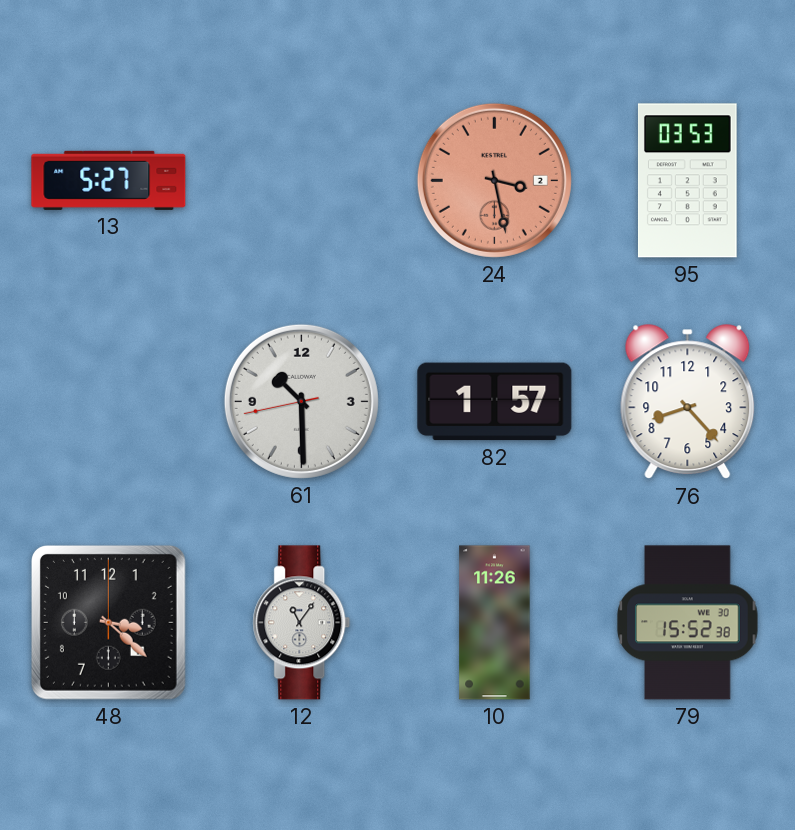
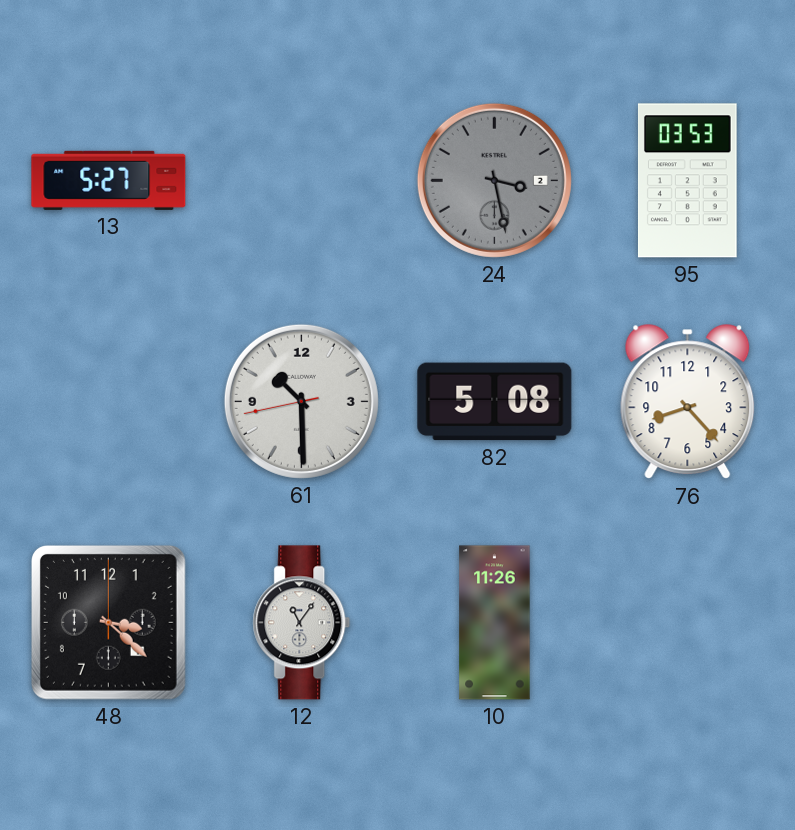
24 dial: salmon -> grey (494, 180)
82: 1:57 -> 5:08 (495, 402)
79: 15:52 -> none (688, 623)
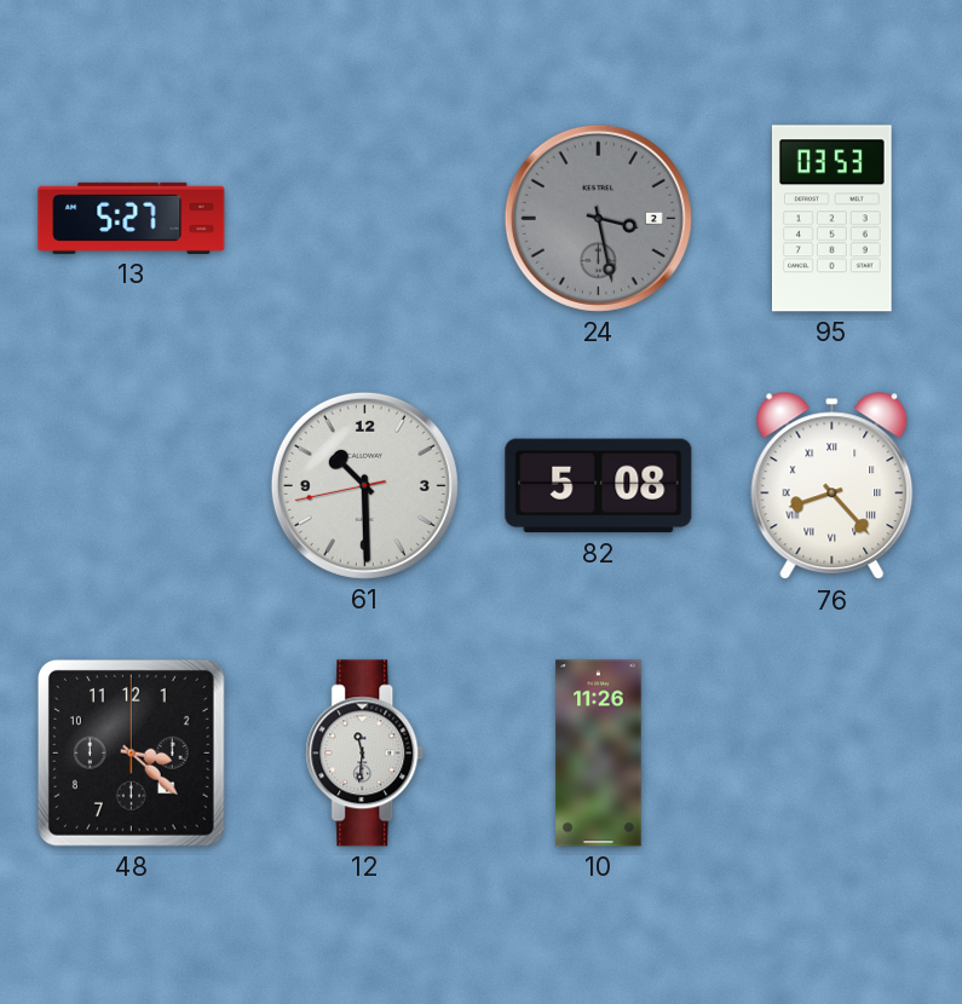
76 numerals: Arabic -> Roman (833, 486)
12: 11:06 -> 11:31 (365, 754)
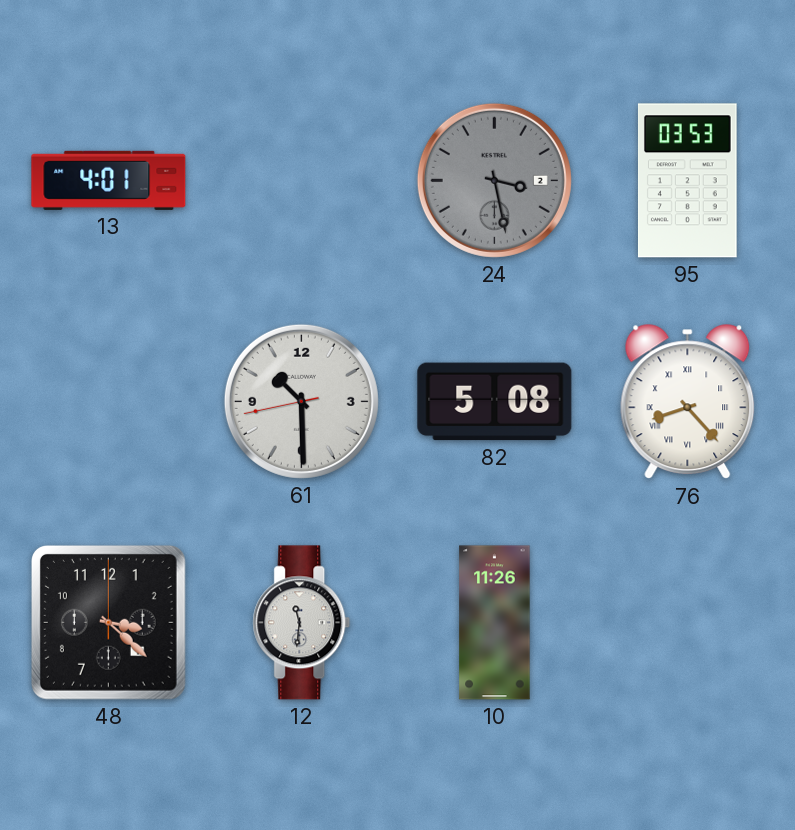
13: 5:27 -> 4:01 (109, 180)
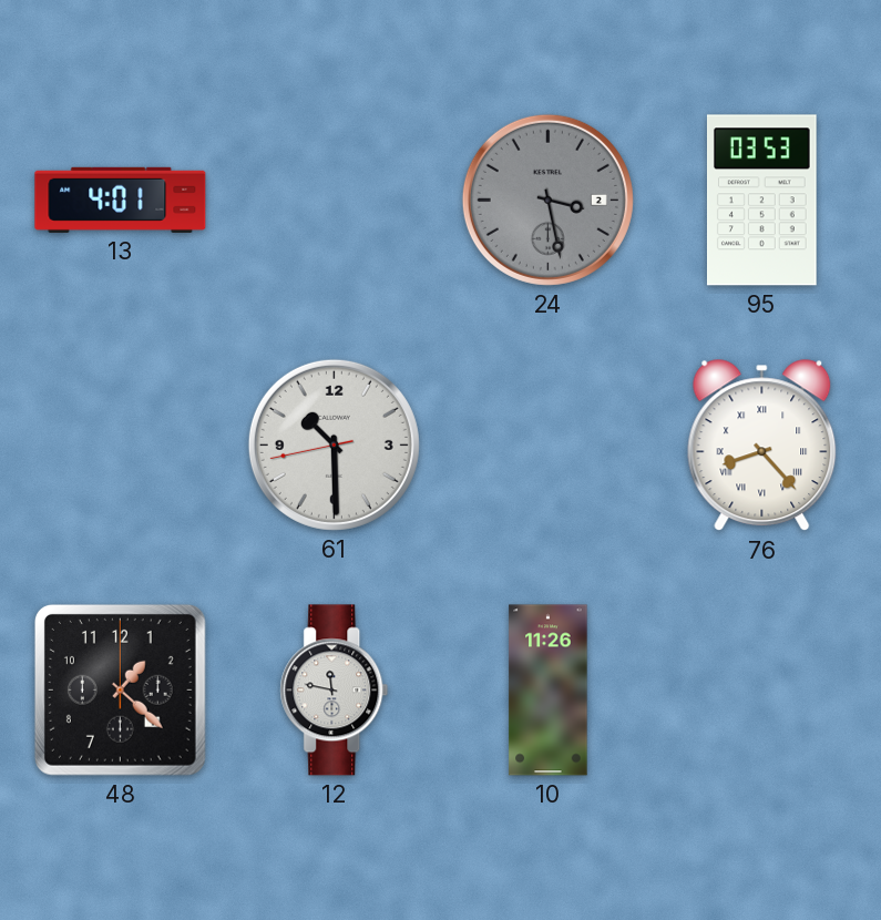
82: 5:08 -> none (495, 402)
48: 3:22 -> 1:22 (120, 689)
12: 11:31 -> 11:47 (335, 691)
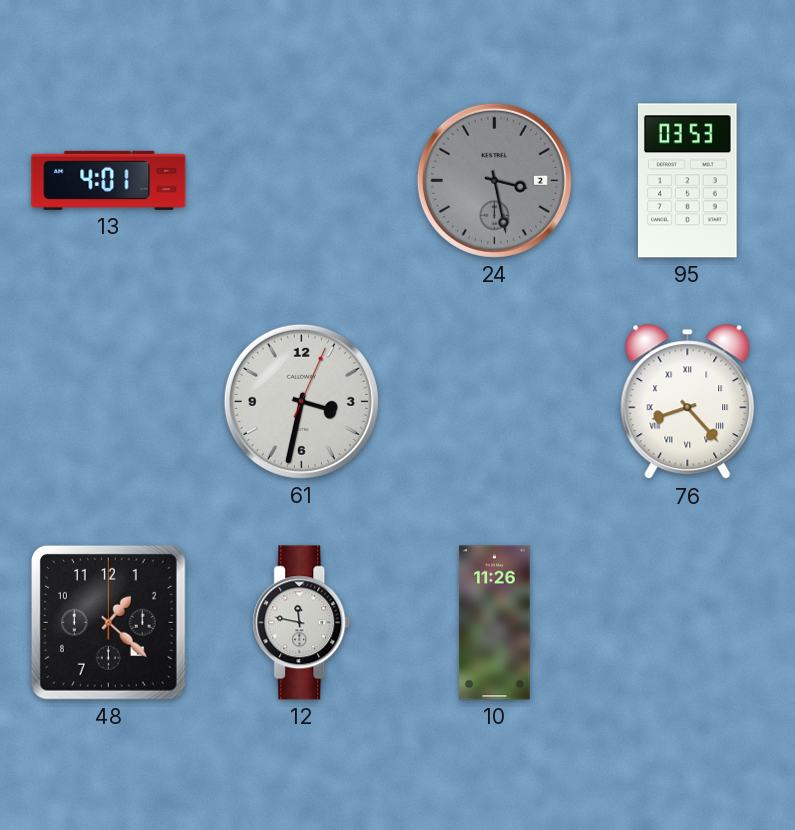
61: 10:29 -> 3:32 (301, 401)
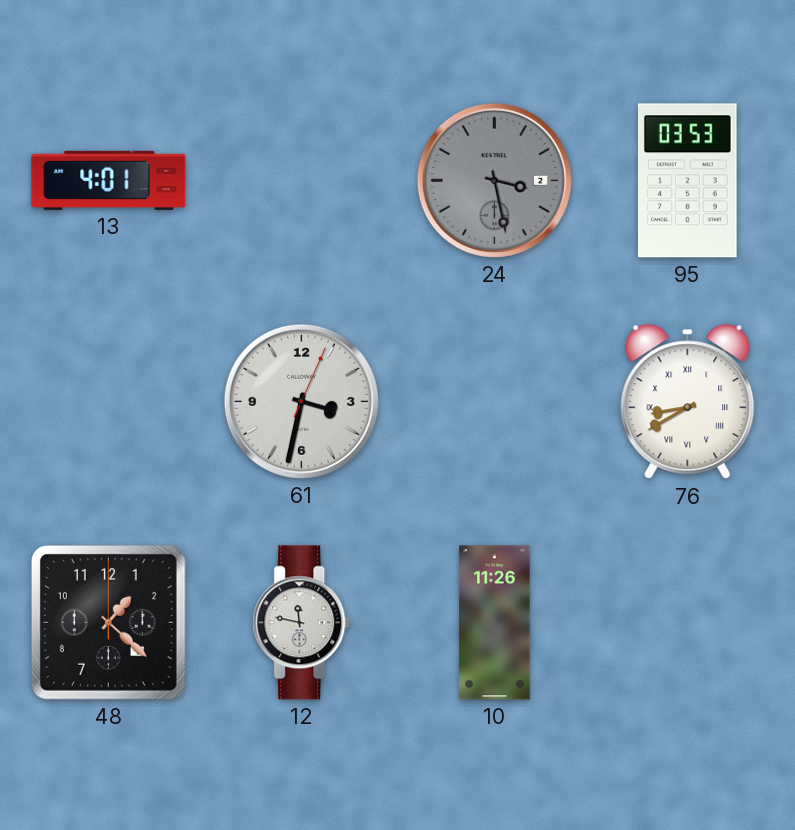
76: 8:23 -> 8:40 (688, 402)
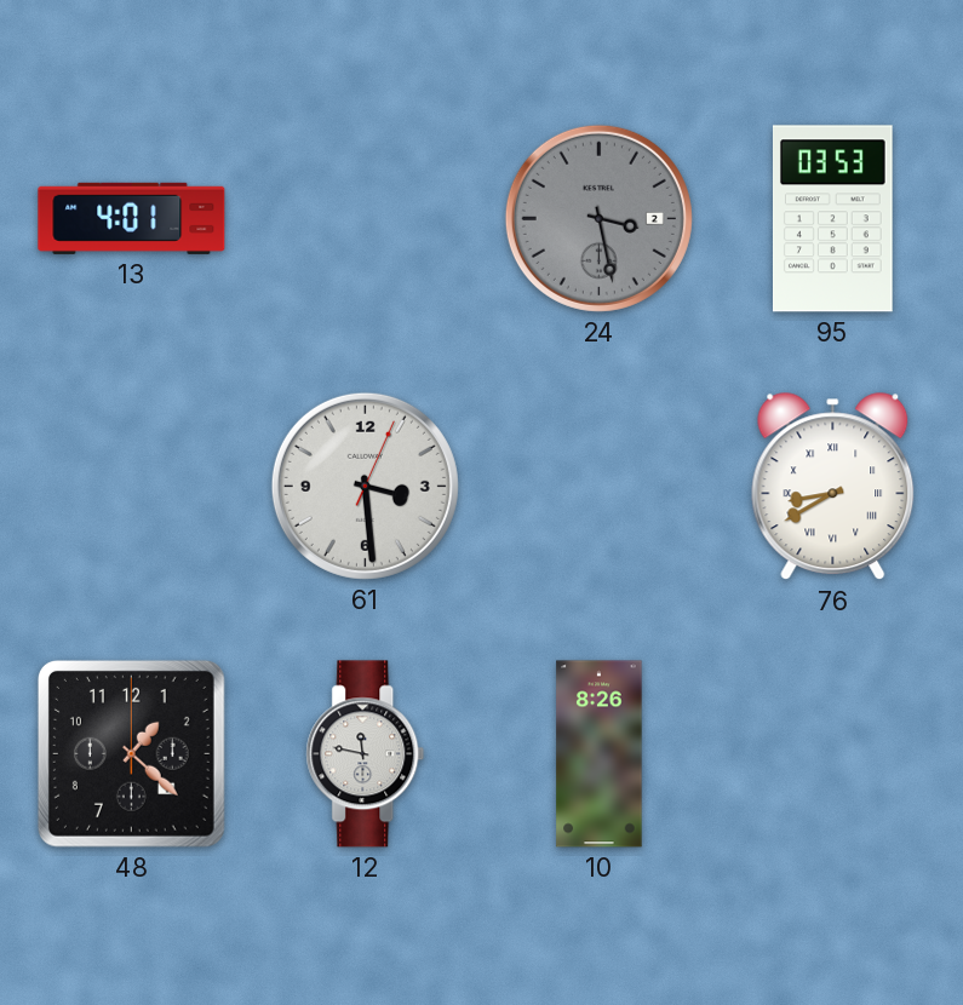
61: 3:32 -> 3:29 (365, 486)
10: 11:26 -> 8:26 (600, 754)
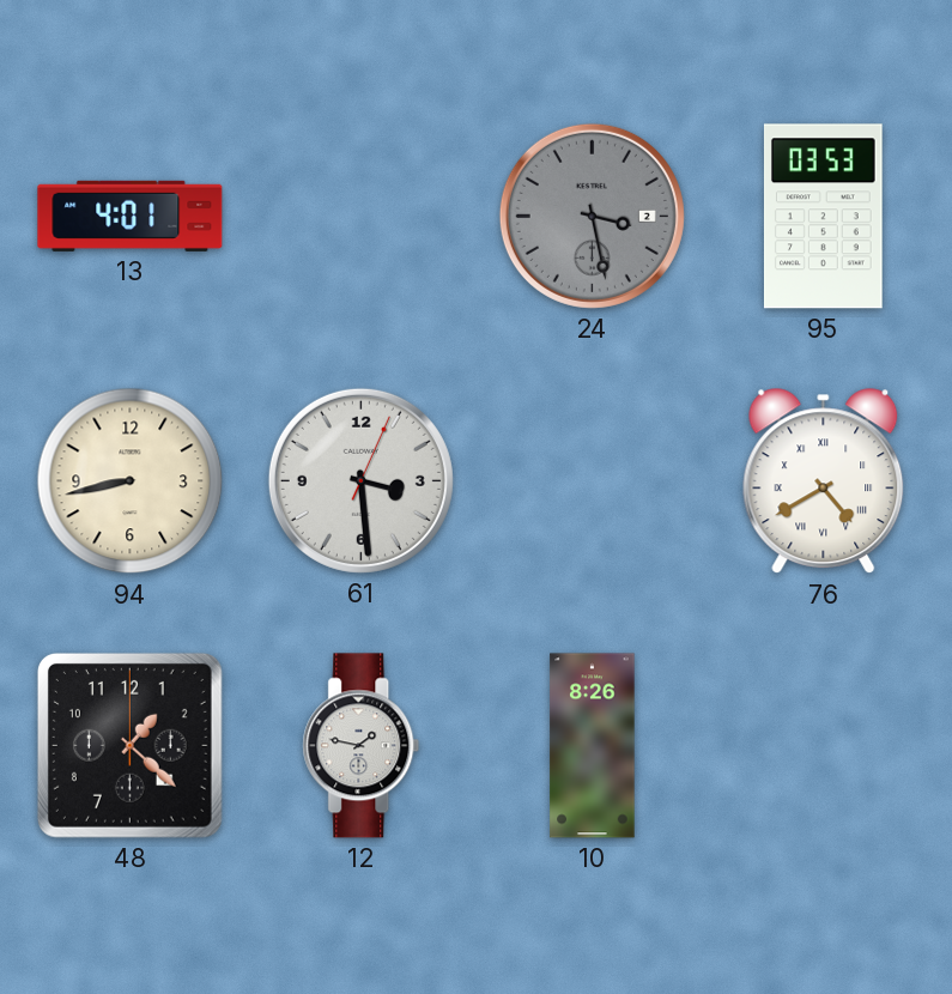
94: none -> 8:43 (131, 481)
76: 8:40 -> 4:40 (824, 481)
12: 11:47 -> 1:47 (362, 746)
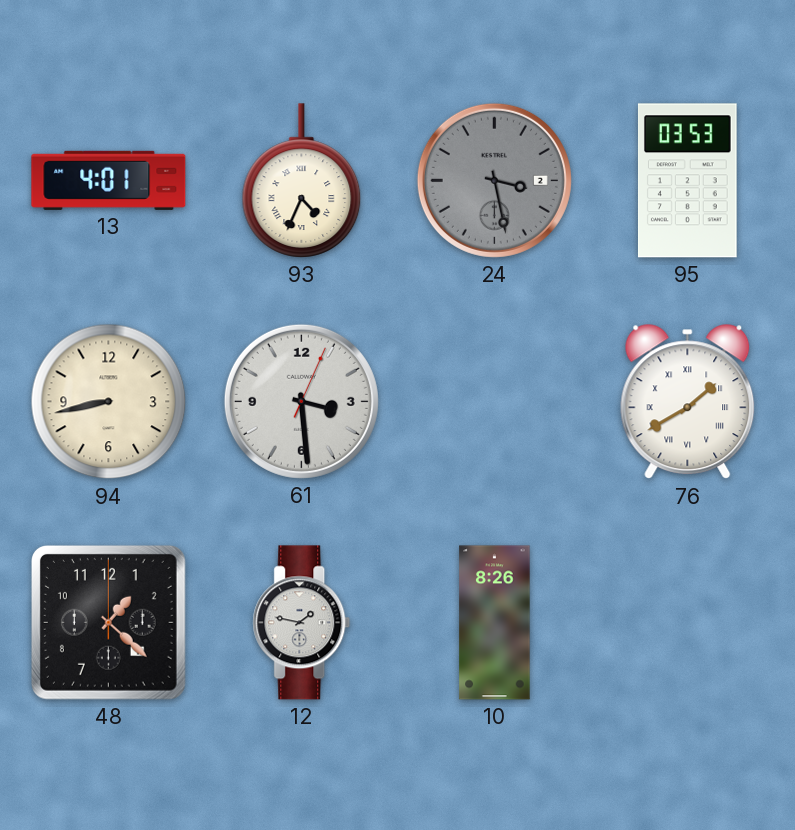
93: none -> 4:34 (302, 181)
76: 4:40 -> 1:40 (688, 402)
